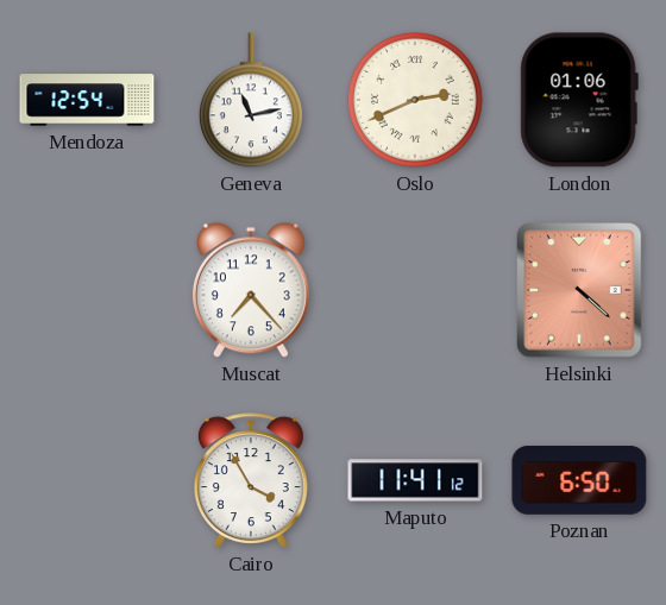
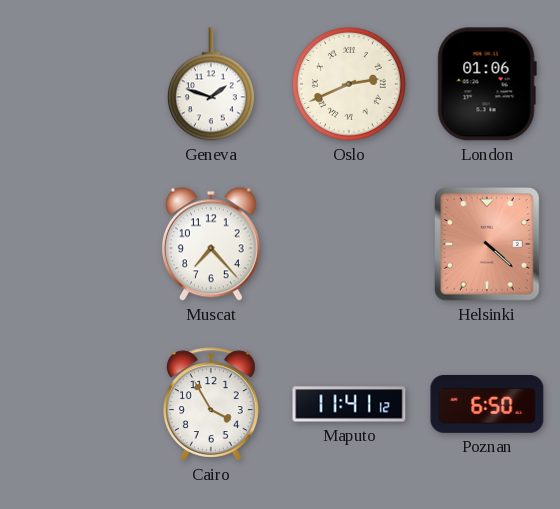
Mendoza: 12:54 -> none (87, 100)
Geneva: 11:13 -> 1:48 (211, 84)
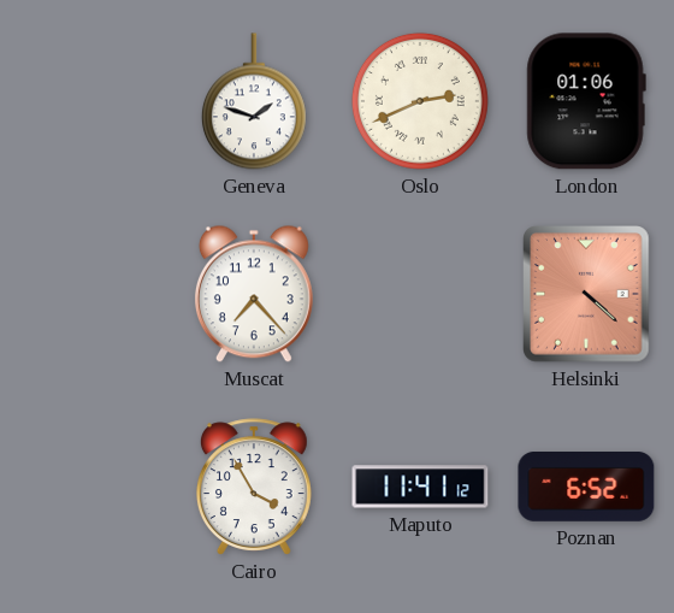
Poznan: 6:50 -> 6:52 (586, 488)
